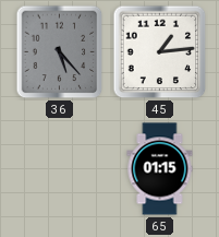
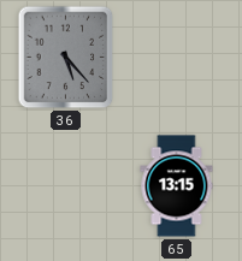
45: 1:14 -> none (160, 52)
65: 01:15 -> 13:15 (177, 186)
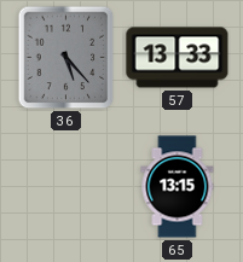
57: none -> 13:33 (178, 58)
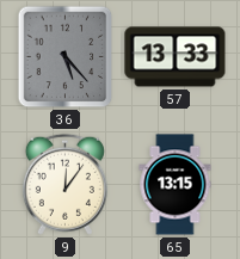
9: none -> 12:06 (64, 184)
